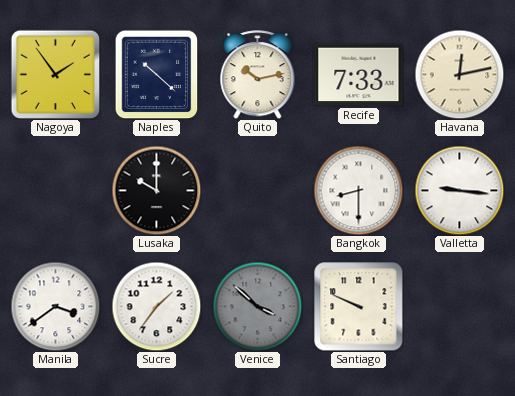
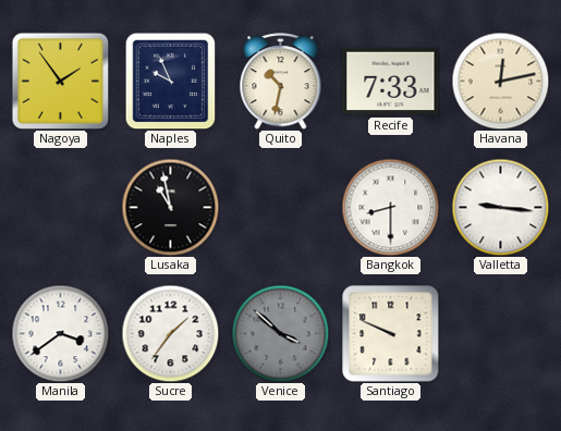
Naples: 10:22 -> 9:56 (171, 81)
Quito: 10:13 -> 10:32 (281, 82)
Lusaka: 10:00 -> 10:58 (170, 207)
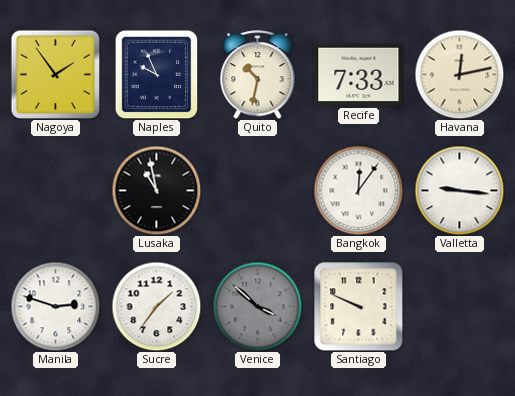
Bangkok: 8:30 -> 12:06 (358, 190)
Manila: 3:39 -> 2:48 (55, 306)
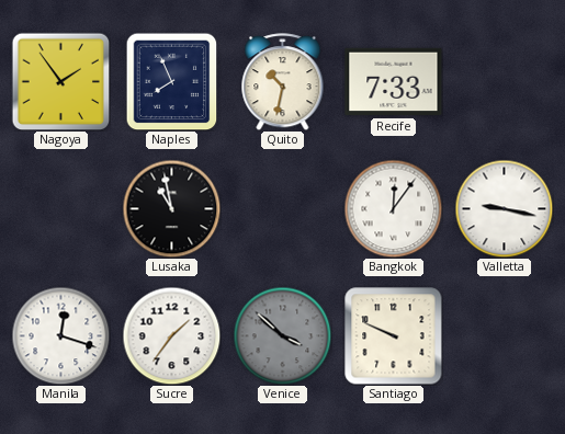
Naples: 9:56 -> 7:56 (172, 81)
Havana: 12:13 -> none (459, 74)
Valletta: 9:16 -> 9:17 (504, 208)
Manila: 2:48 -> 12:18 (60, 335)
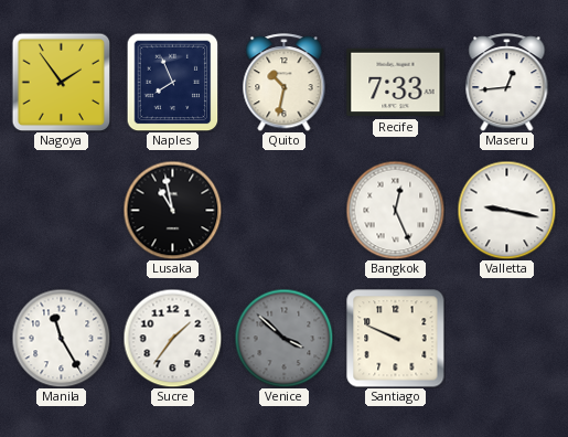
Maseru: none -> 12:44 (507, 83)
Bangkok: 12:06 -> 12:26 (395, 210)
Manila: 12:18 -> 11:25 (61, 338)
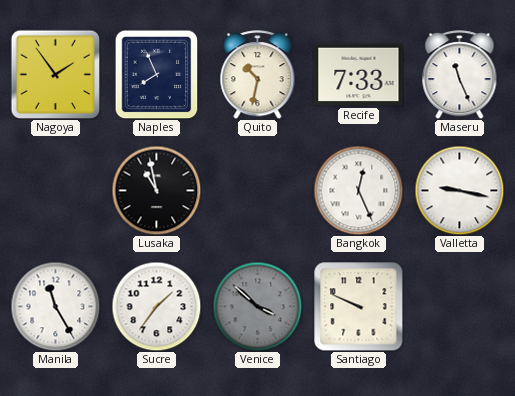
Maseru: 12:44 -> 11:26 (460, 75)
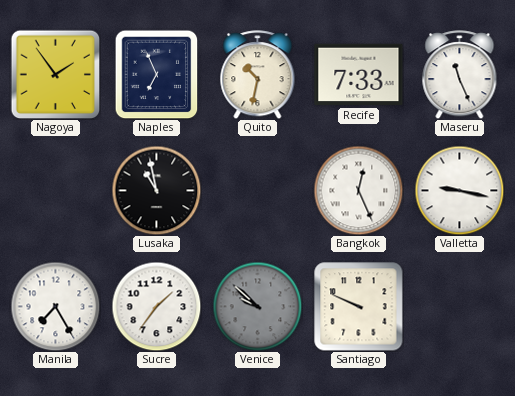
Naples: 7:56 -> 6:56 (157, 74)
Manila: 11:25 -> 7:25 (55, 306)
Venice: 3:52 -> 9:52 (257, 306)
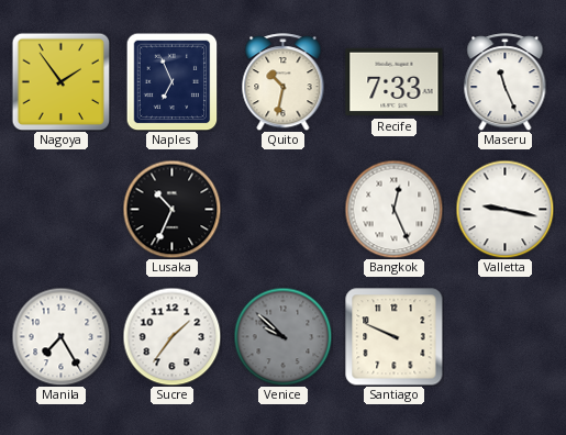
Lusaka: 10:58 -> 10:34 (171, 209)
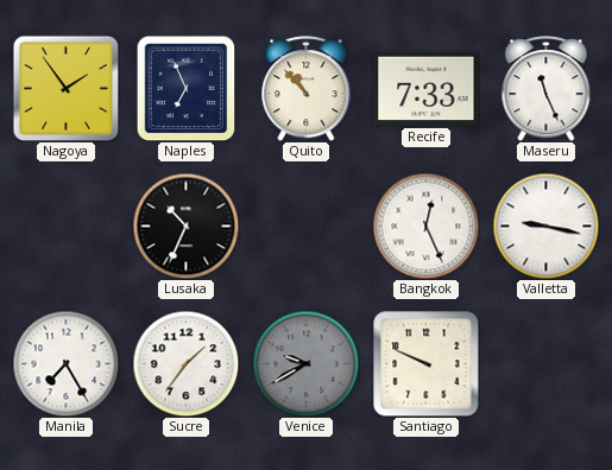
Quito: 10:32 -> 10:53 (307, 89)
Venice: 9:52 -> 9:40 (305, 363)
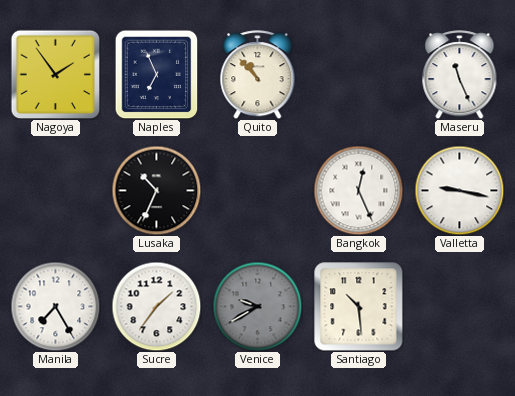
Recife: 7:33 -> none (427, 89)
Santiago: 9:49 -> 10:29 (359, 307)
